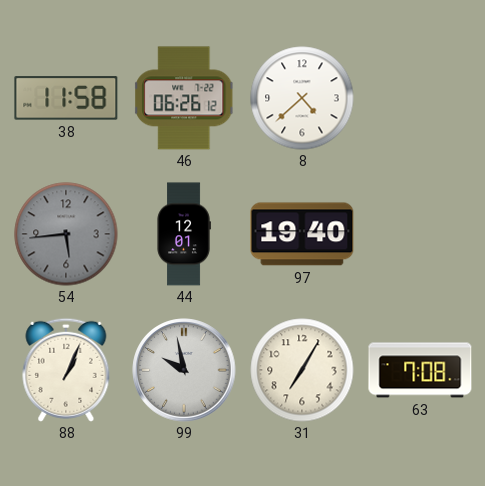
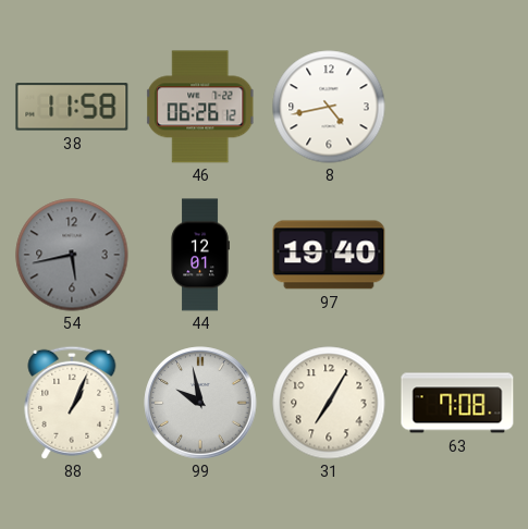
8: 4:38 -> 4:43 (329, 107)
54: 5:44 -> 5:43 (72, 255)
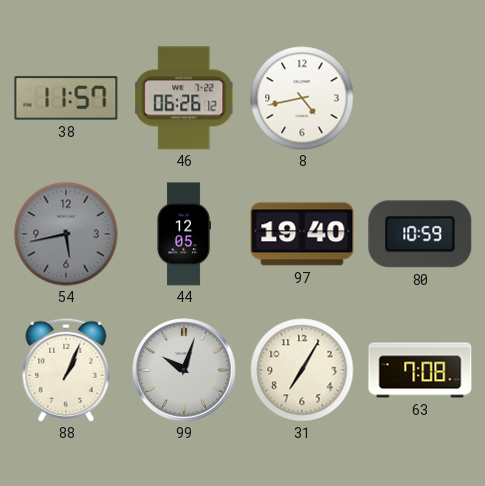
38: 11:58 -> 11:57 (66, 98)
44: 12:01 -> 12:05 (184, 234)
80: none -> 10:59 (420, 234)
99: 9:58 -> 10:03 (184, 370)
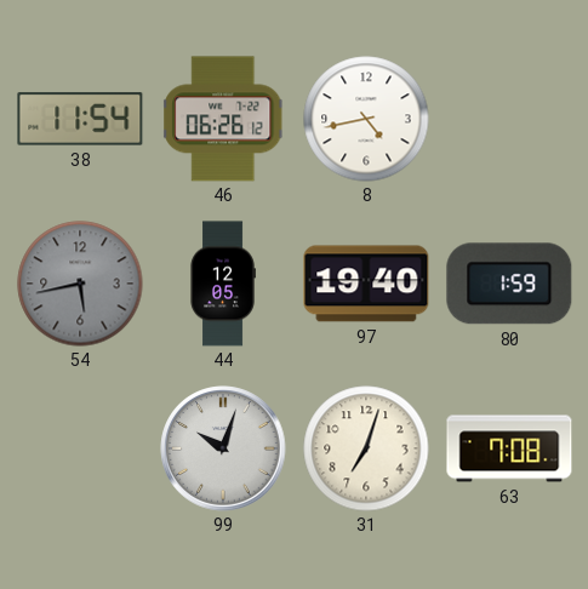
38: 11:57 -> 11:54 (80, 119)
80: 10:59 -> 1:59 (509, 284)
88: 1:04 -> none (66, 370)
31: 7:05 -> 7:03 (366, 448)
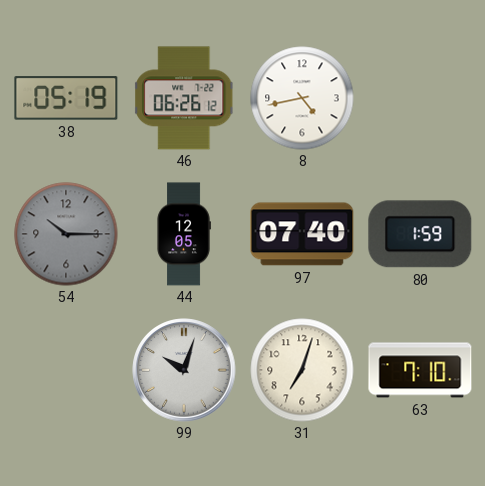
38: 11:54 -> 05:19 (66, 98)
54: 5:43 -> 10:15 (66, 234)
97: 19:40 -> 07:40 (302, 234)
63: 7:08 -> 7:10 (420, 370)
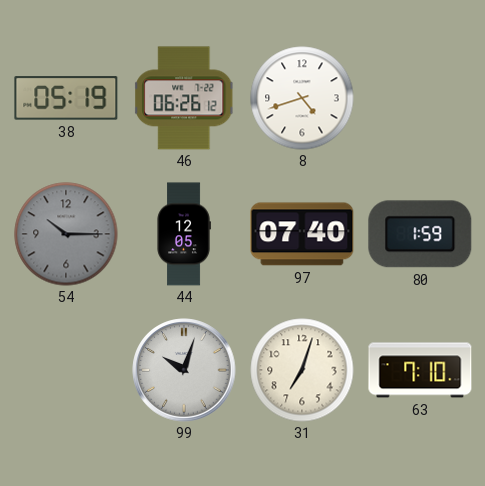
8: 4:43 -> 4:42 (302, 98)
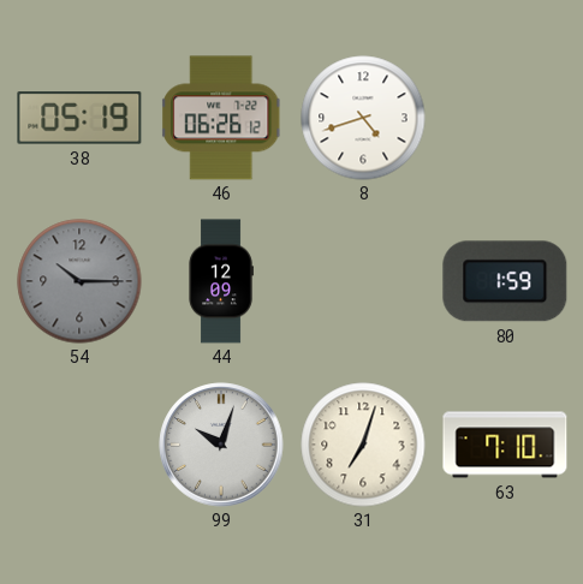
44: 12:05 -> 12:09 (221, 281)
97: 07:40 -> none (302, 234)
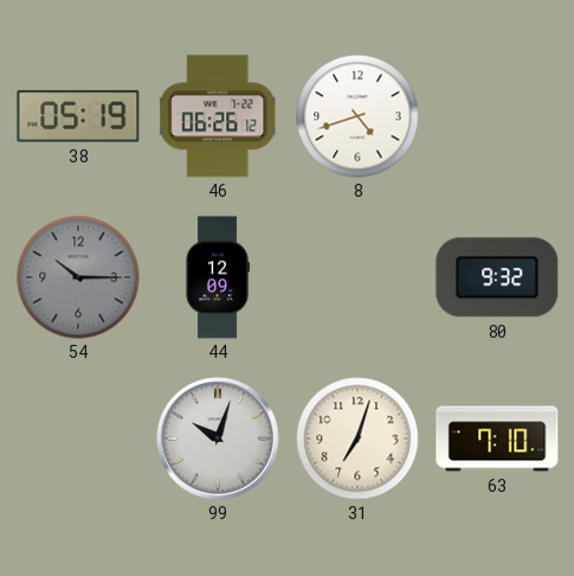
80: 1:59 -> 9:32 (497, 277)
